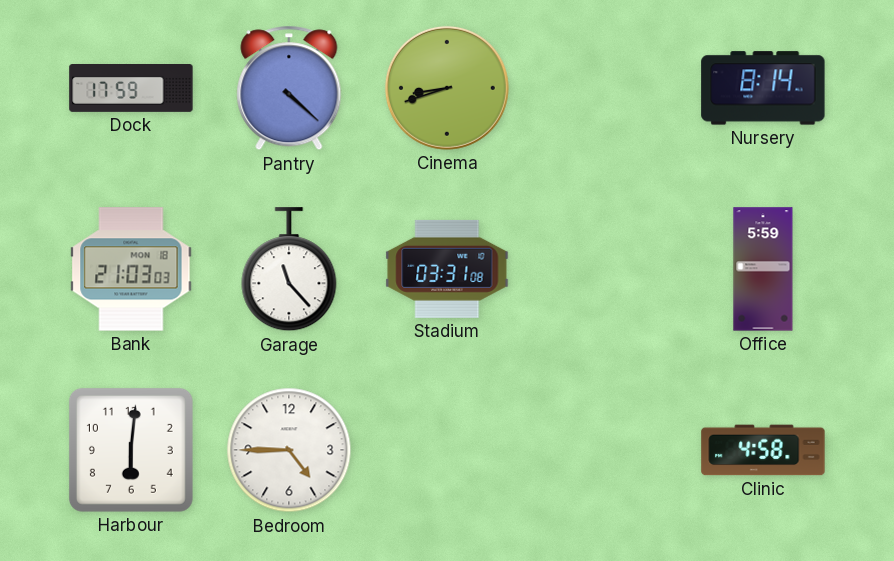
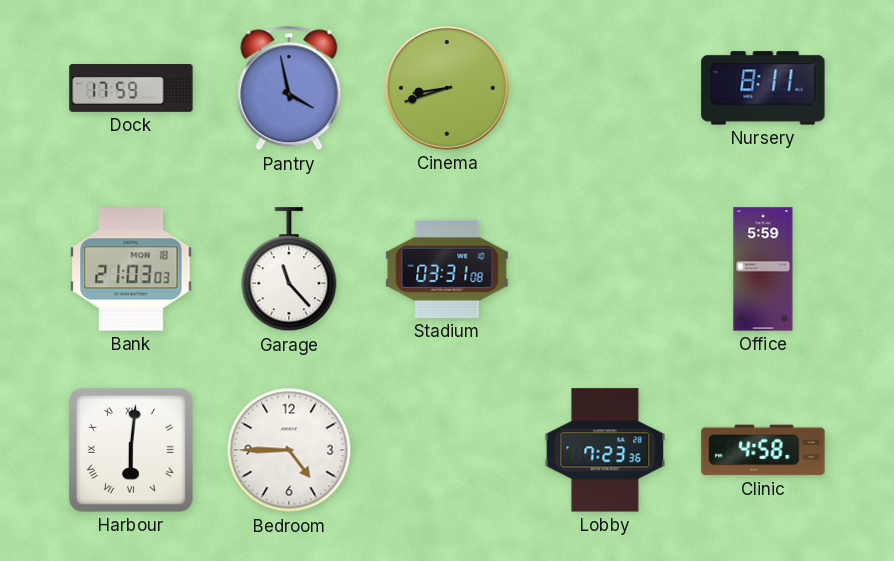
Pantry: 4:22 -> 3:58 (289, 88)
Nursery: 8:14 -> 8:11 (763, 88)
Harbour numerals: Arabic -> Roman (131, 450)
Lobby: none -> 7:23 (605, 450)
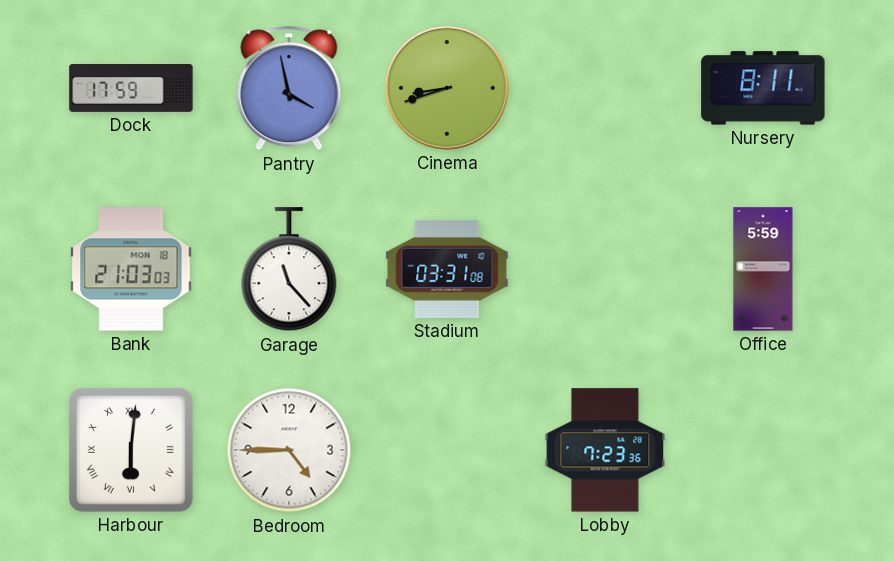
Clinic: 4:58 -> none (763, 450)
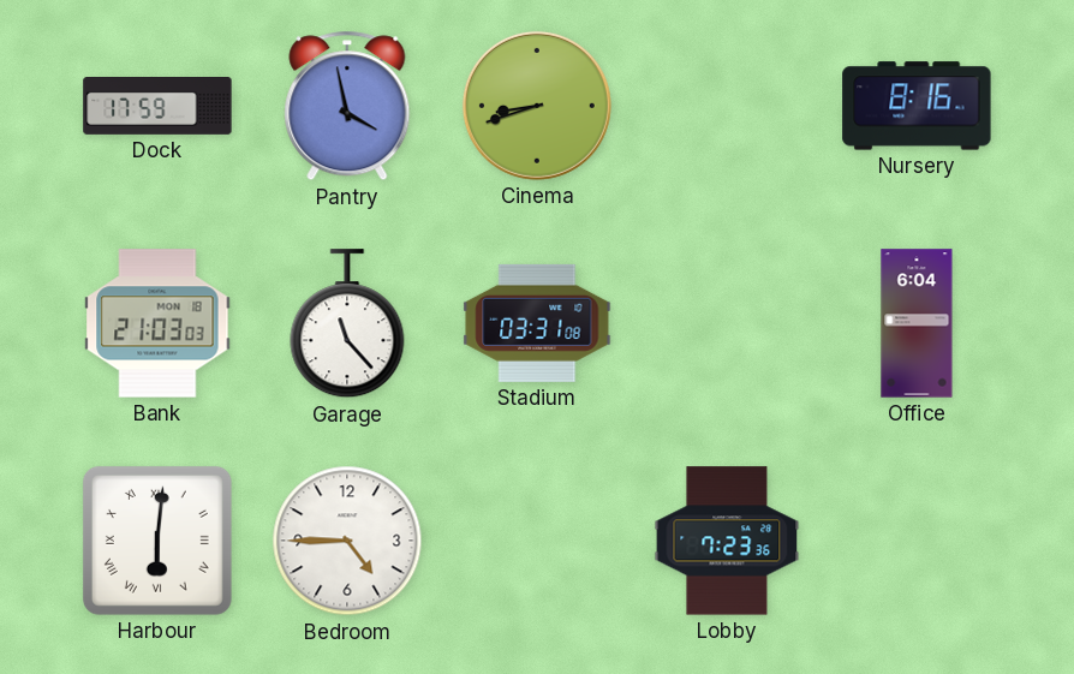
Nursery: 8:11 -> 8:16 (917, 106)
Office: 5:59 -> 6:04 (917, 323)
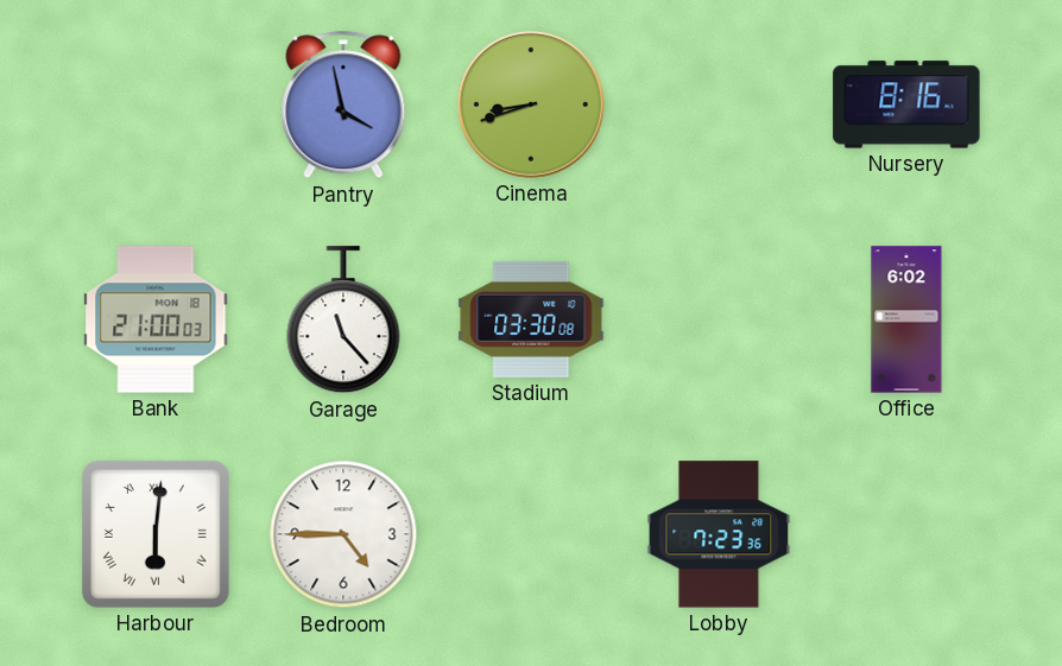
Dock: 17:59 -> none (157, 107)
Bank: 21:03 -> 21:00 (156, 319)
Stadium: 03:31 -> 03:30 (531, 319)
Office: 6:04 -> 6:02 (906, 319)
